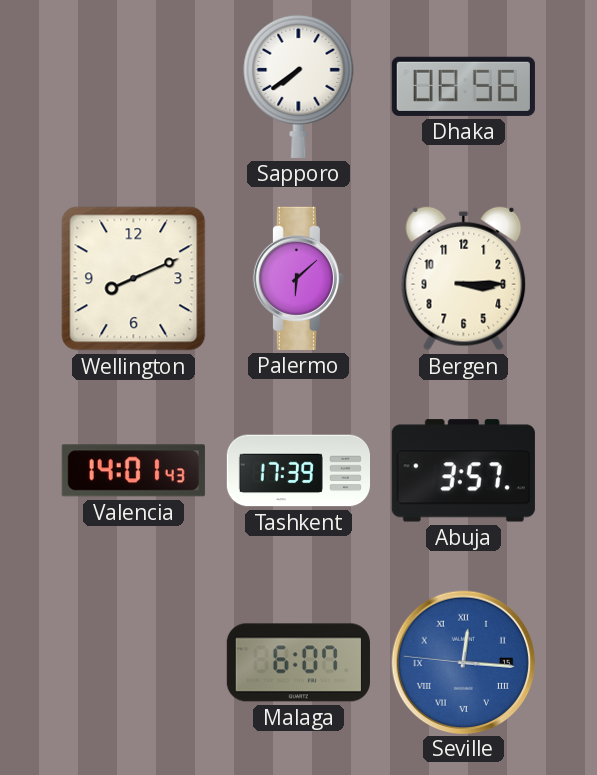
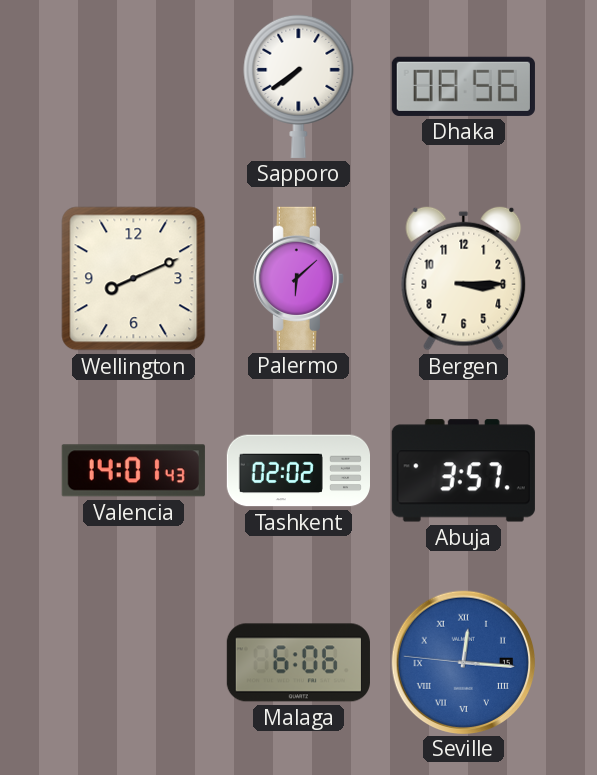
Tashkent: 17:39 -> 02:02 (298, 471)
Malaga: 6:07 -> 6:06 (298, 663)
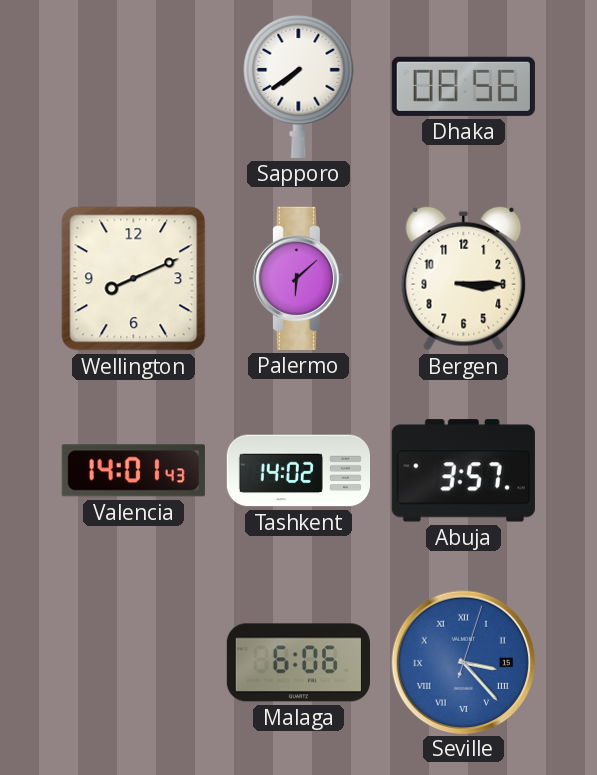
Tashkent: 02:02 -> 14:02 (298, 471)
Seville: 12:15 -> 3:23 (463, 662)
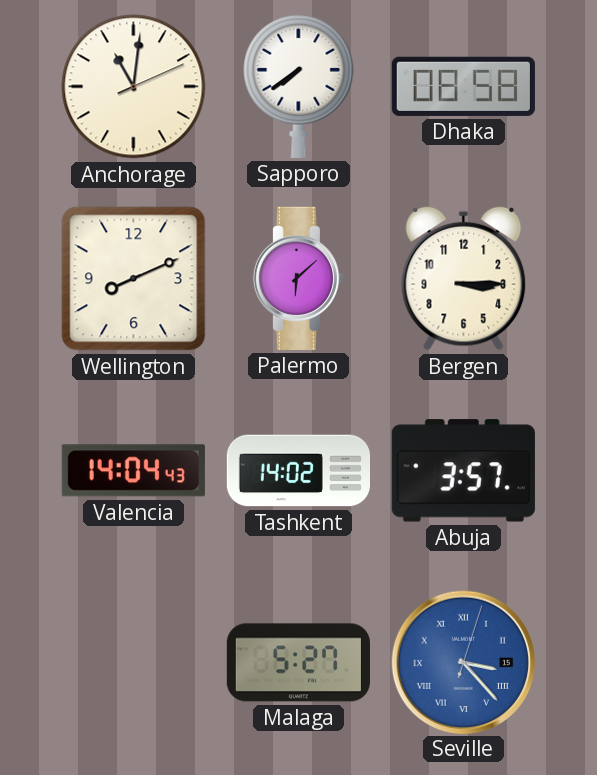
Anchorage: none -> 11:01 (134, 87)
Dhaka: 08:56 -> 08:58 (463, 86)
Valencia: 14:01 -> 14:04 (133, 471)
Malaga: 6:06 -> 5:27 (298, 663)
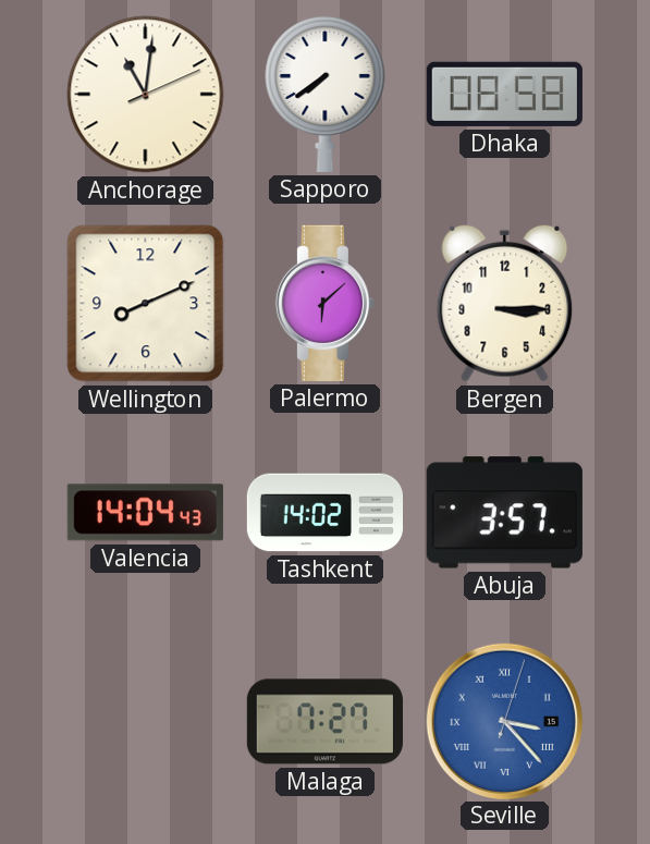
Malaga: 5:27 -> 7:27 (324, 722)
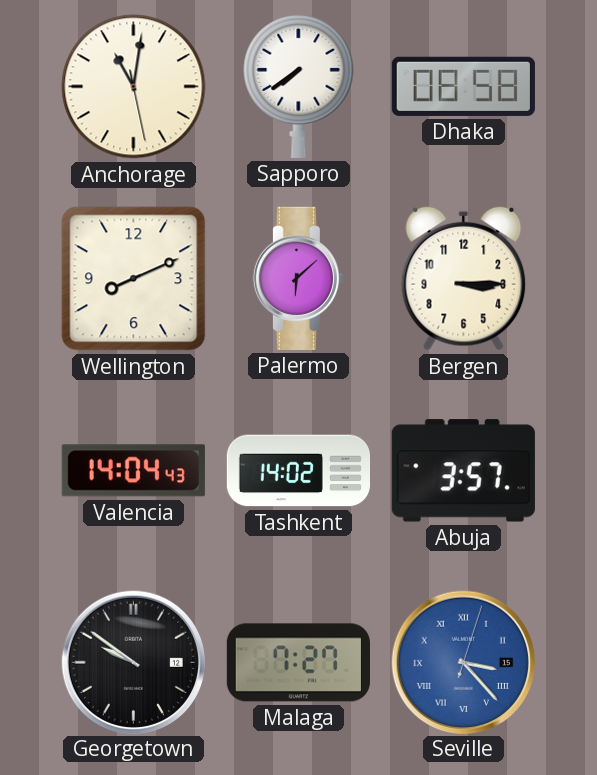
Anchorage: 11:01:11 -> 11:01:28 (134, 87)
Georgetown: none -> 9:51 (133, 662)
